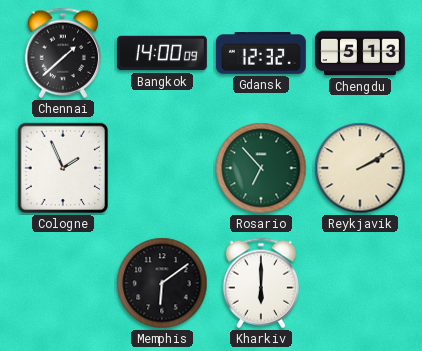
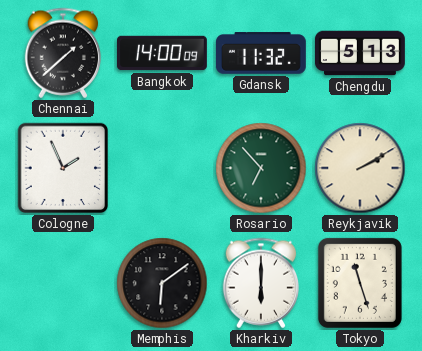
Gdansk: 12:32 -> 11:32 (261, 53)
Tokyo: none -> 11:27 (360, 283)
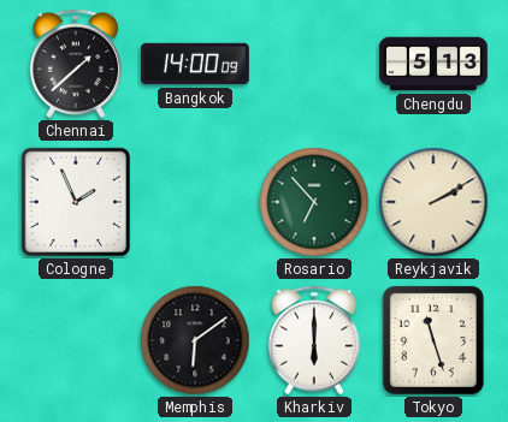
Gdansk: 11:32 -> none (261, 53)
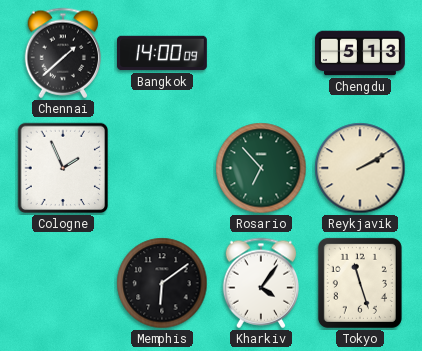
Kharkiv: 6:00 -> 4:06 (261, 283)
